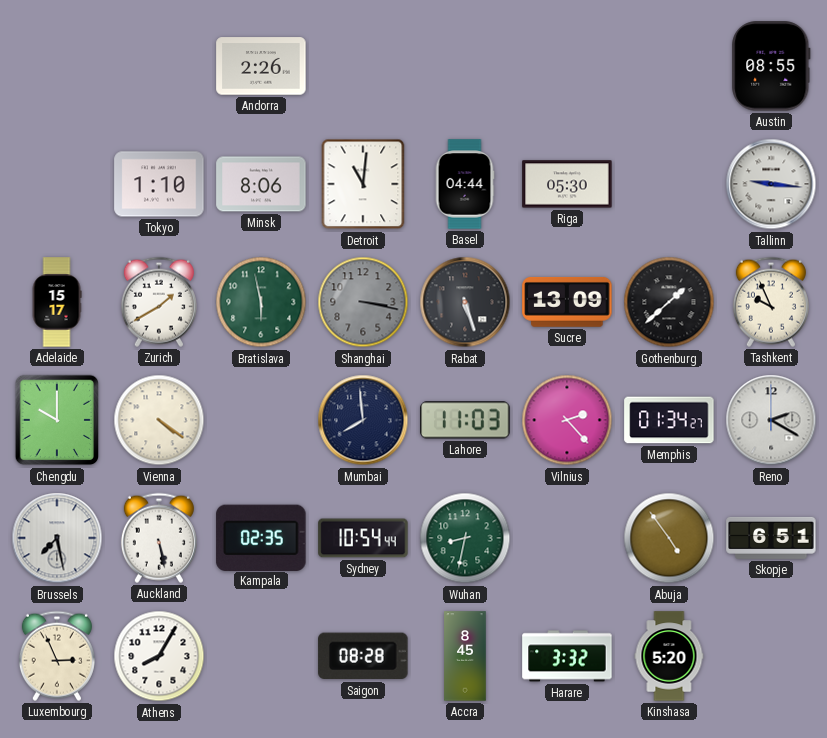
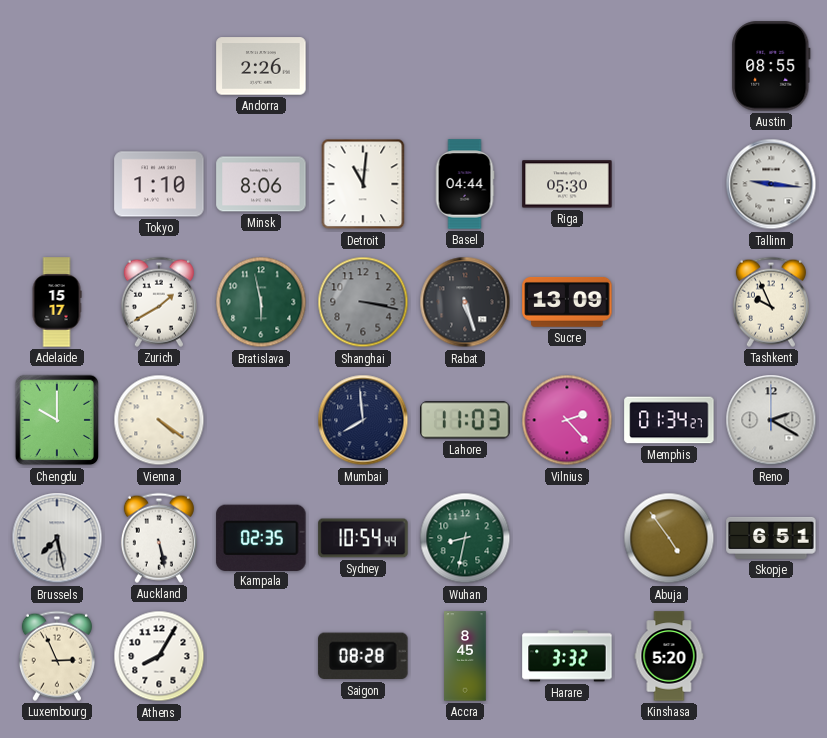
Gothenburg: 1:38 -> none (669, 302)
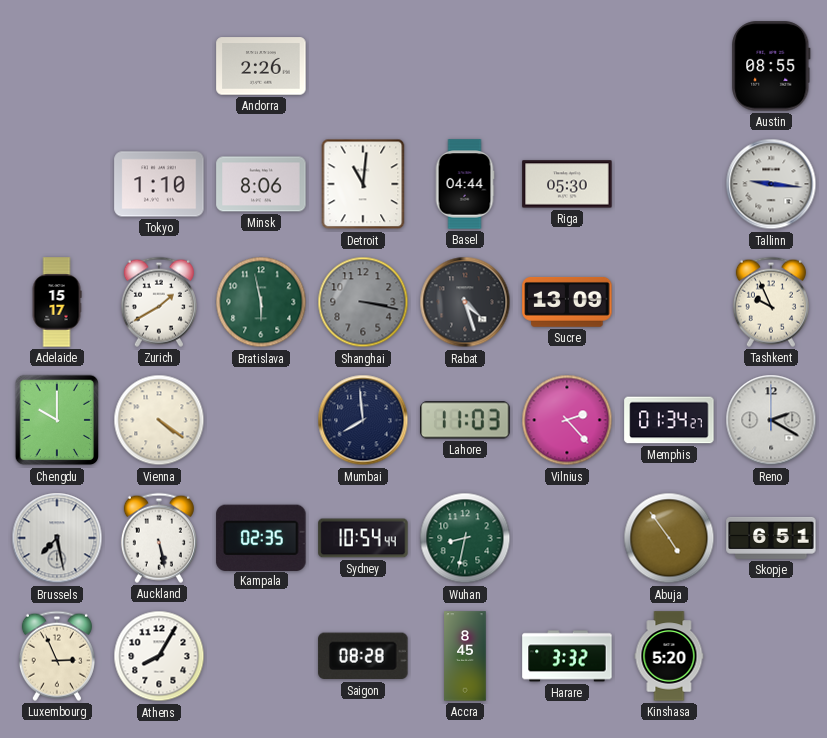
Rabat: 5:27 -> 4:27 (465, 302)
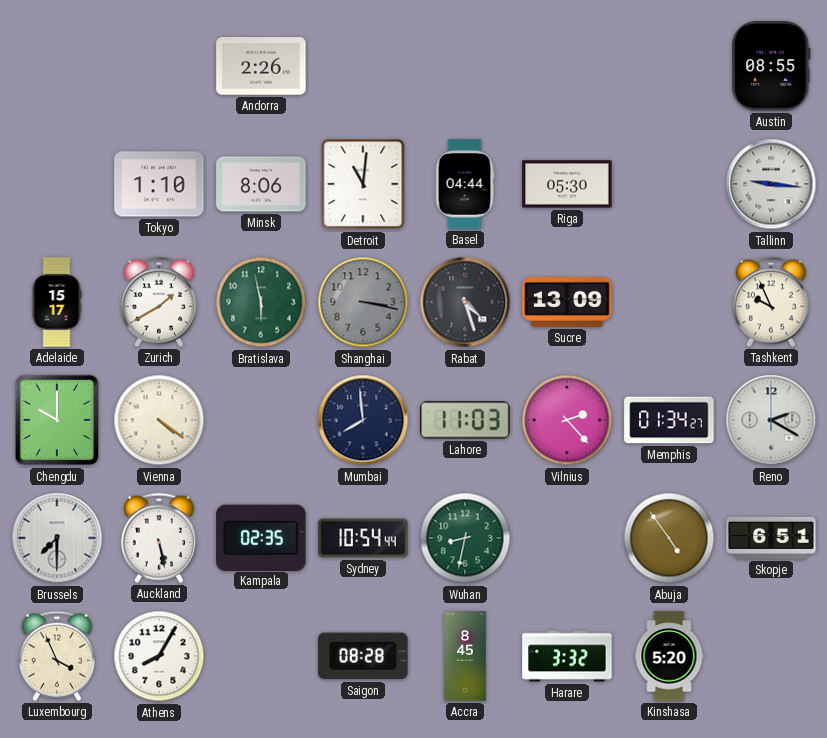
Brussels: 7:28 -> 7:30 (57, 538)
Luxembourg: 2:56 -> 3:56 (57, 656)
